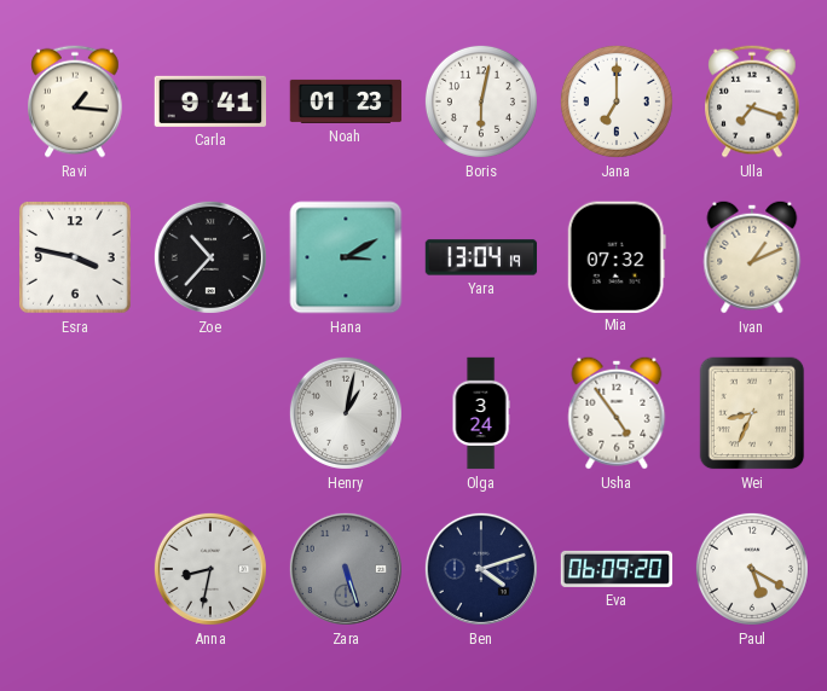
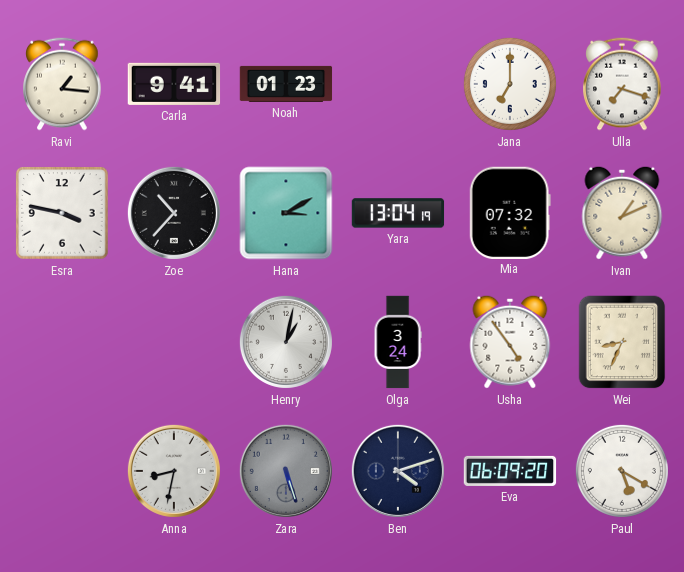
Boris: 6:02 -> none (481, 101)
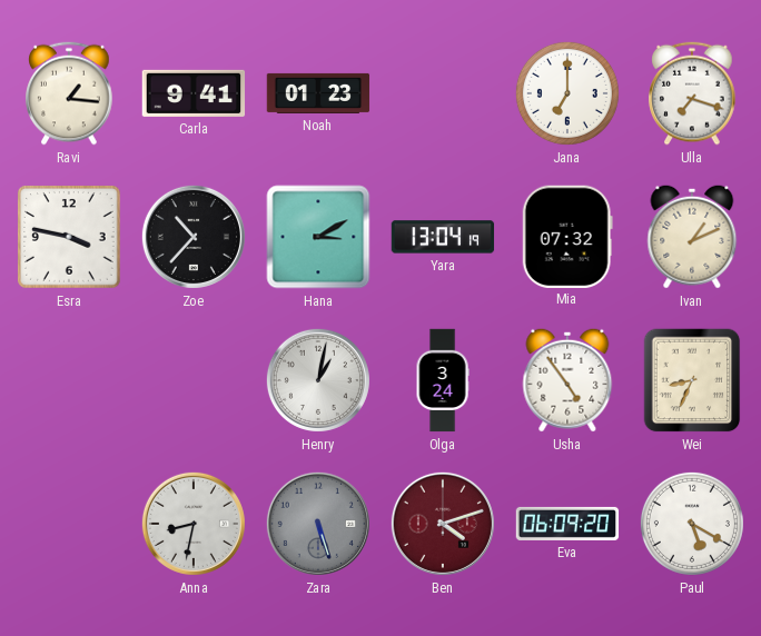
Ben dial: navy -> burgundy (443, 524)
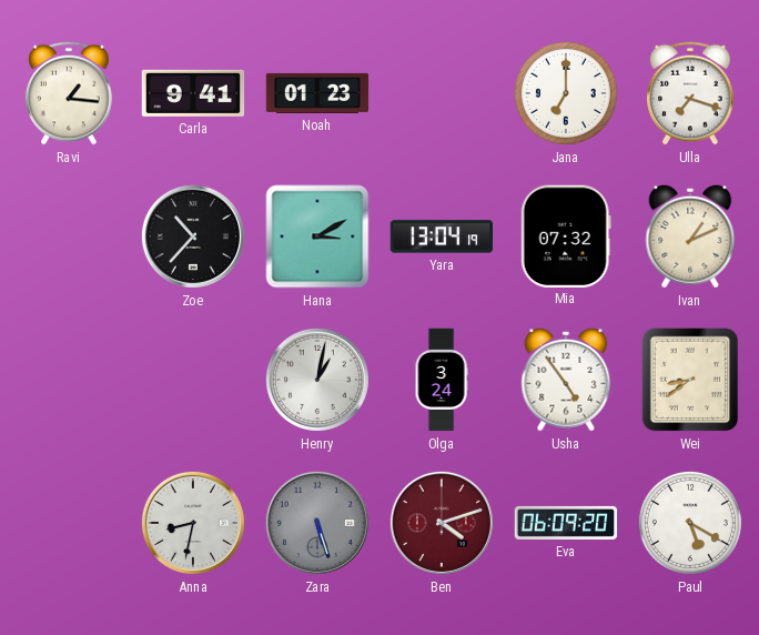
Esra: 3:47 -> none (70, 238)
Wei: 8:34 -> 8:39 (690, 380)
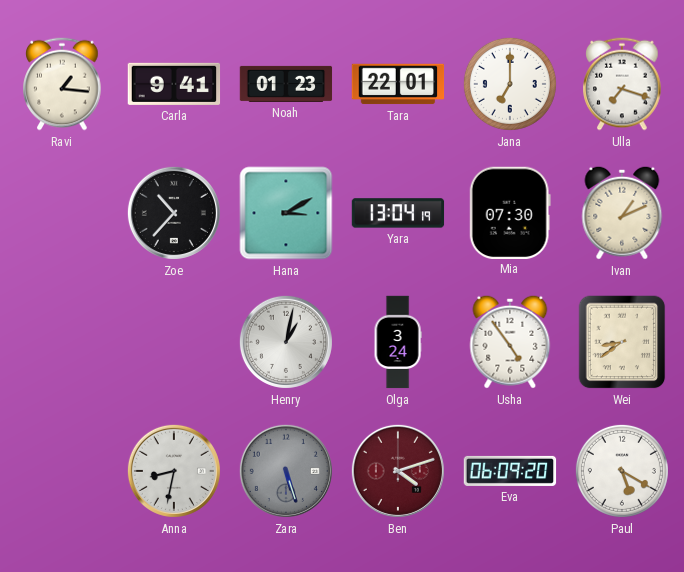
Tara: none -> 22:01 (398, 84)
Mia: 07:32 -> 07:30 (510, 212)
